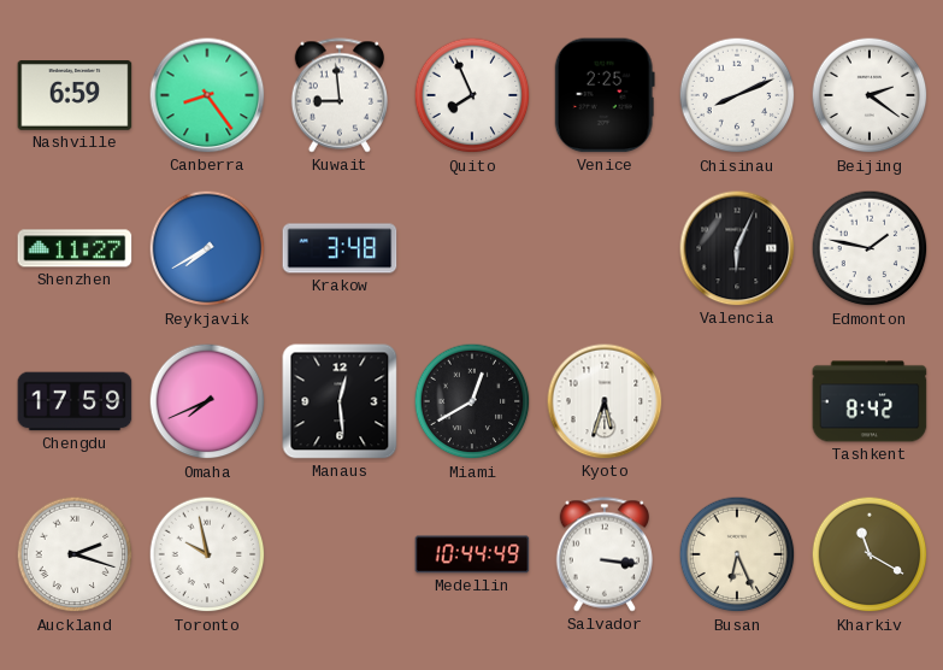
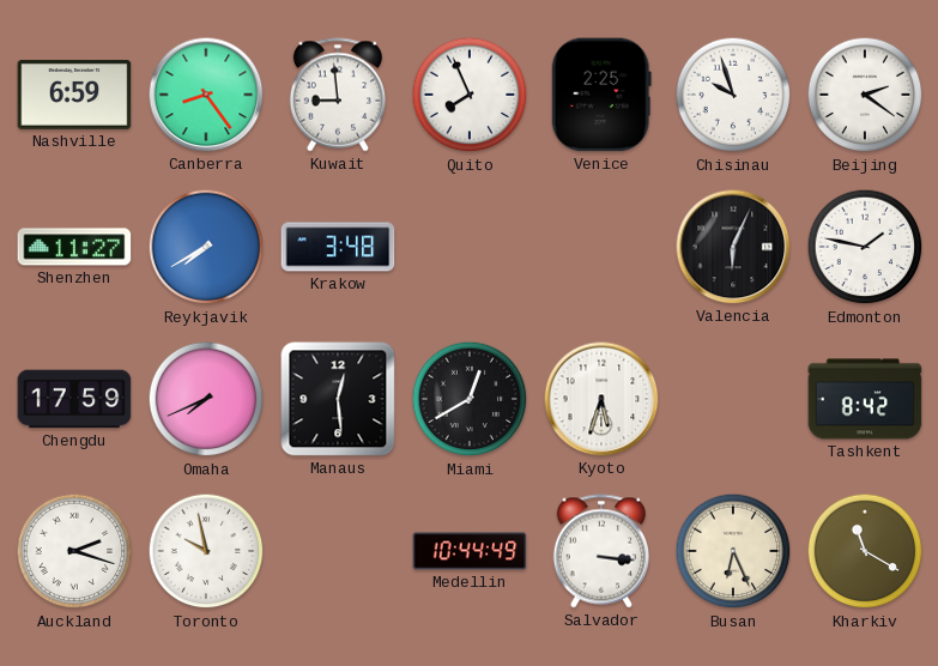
Chisinau: 8:11 -> 9:57 (733, 95)
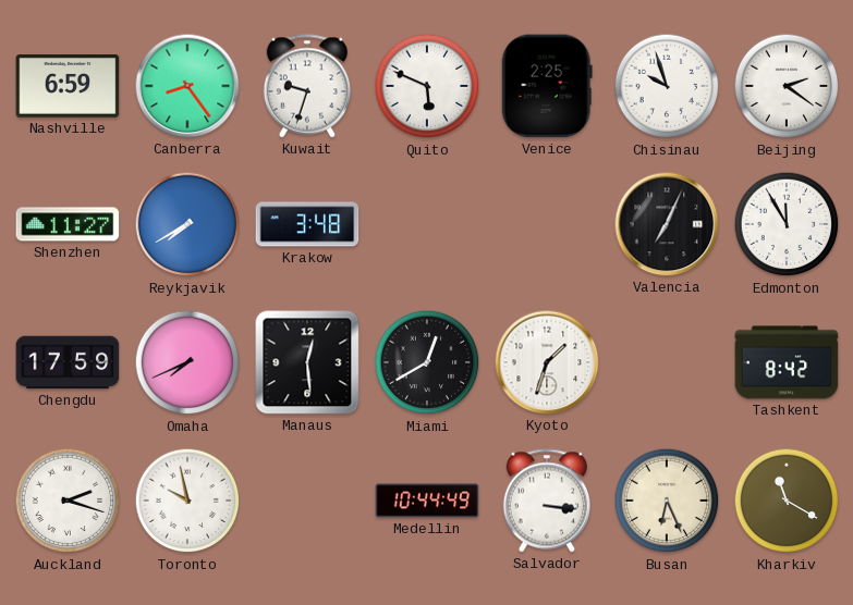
Kuwait: 8:59 -> 9:33 (306, 86)
Quito: 7:56 -> 5:49 (427, 86)
Valencia: 6:04 -> 7:04 (667, 224)
Edmonton: 1:47 -> 11:55 (787, 224)
Kyoto: 5:33 -> 1:33 (547, 362)
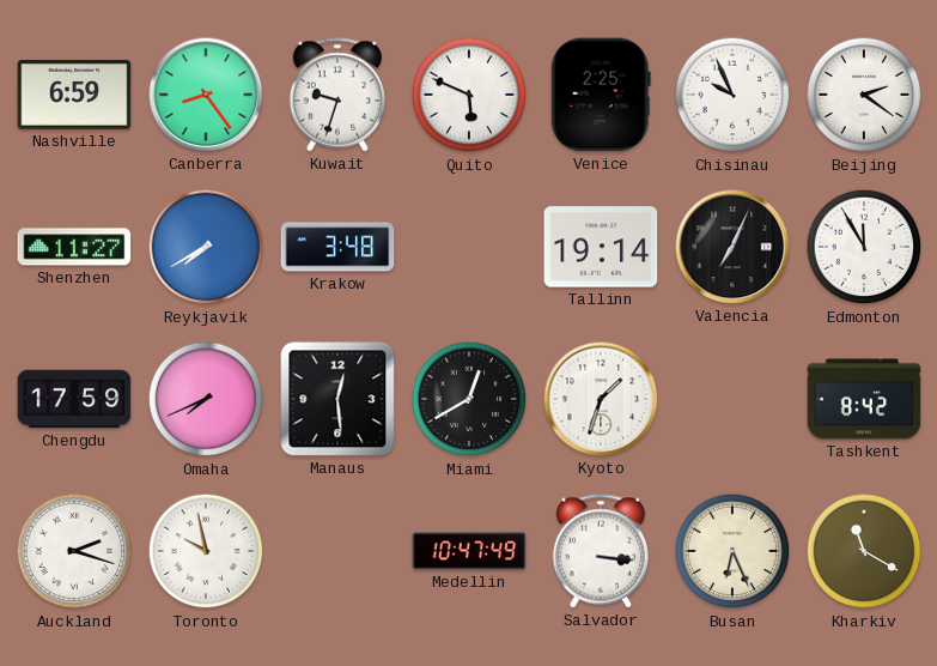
Chisinau: 9:57 -> 9:56 (732, 95)
Tallinn: none -> 19:14 (601, 247)
Medellin: 10:44 -> 10:47 (469, 551)
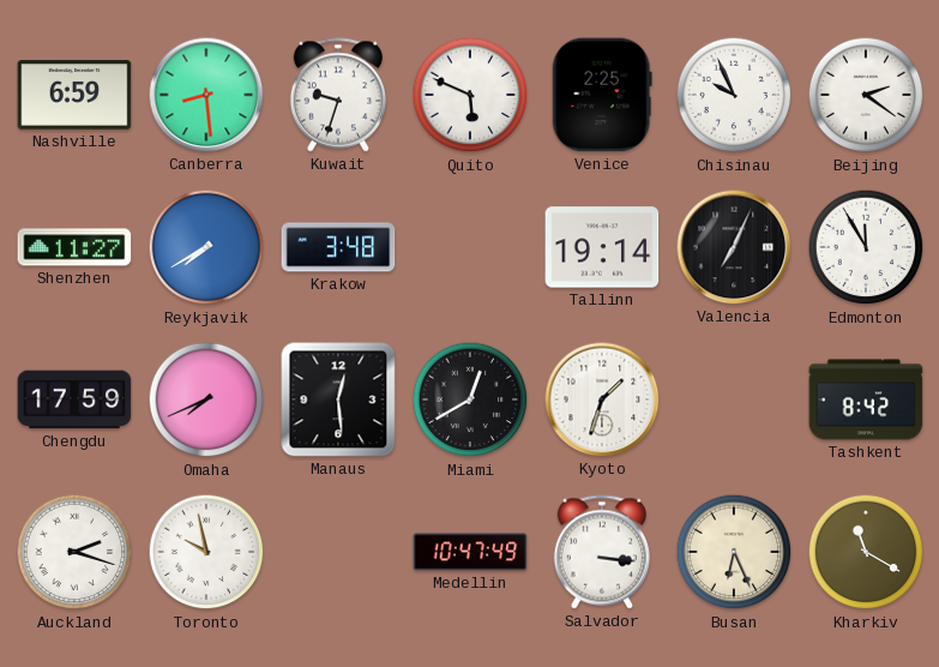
Canberra: 8:24 -> 8:29 (206, 95)
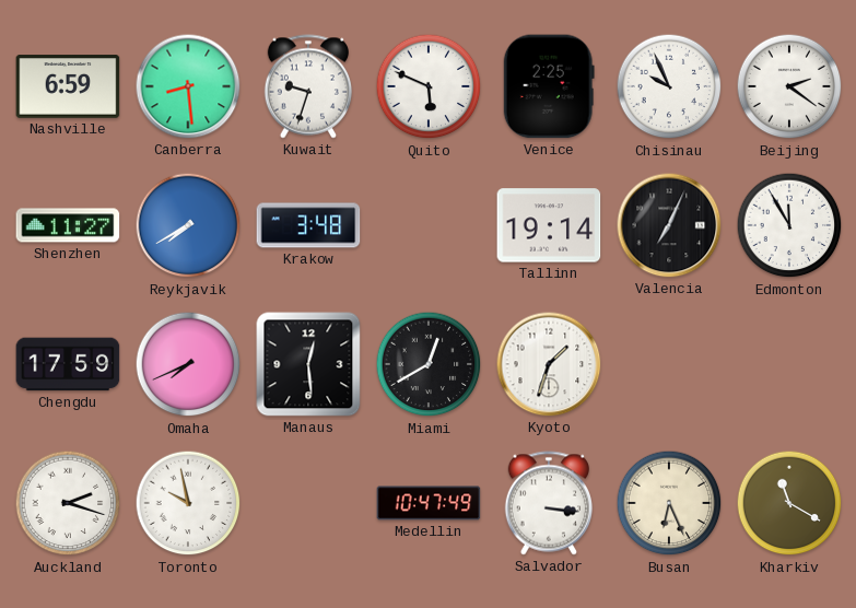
Tashkent: 8:42 -> none (866, 399)
